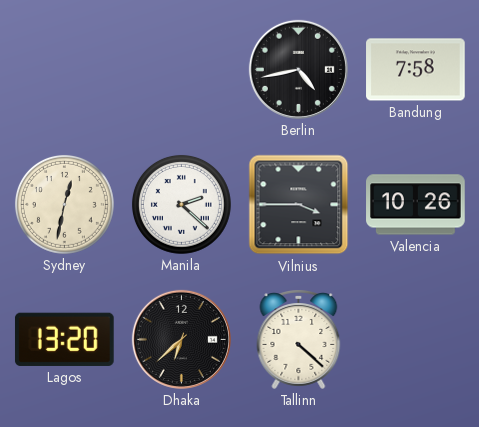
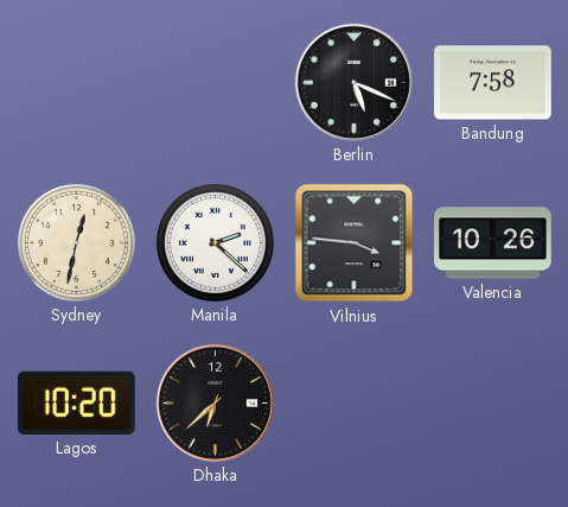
Berlin: 4:43 -> 5:19 (353, 82)
Vilnius: 3:45 -> 3:46 (355, 243)
Lagos: 13:20 -> 10:20 (76, 403)
Tallinn: 4:22 -> none (299, 339)
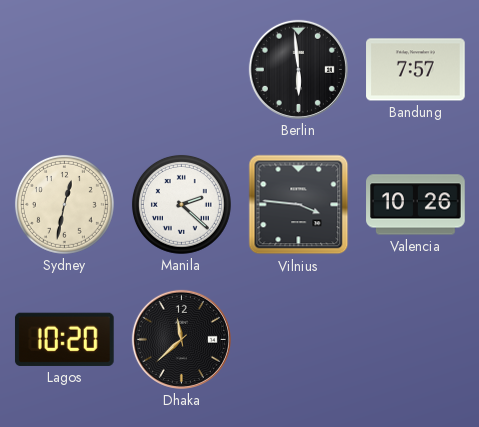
Berlin: 5:19 -> 5:59 (298, 69)
Bandung: 7:58 -> 7:57 (416, 70)
Dhaka: 6:38 -> 11:38 (181, 339)
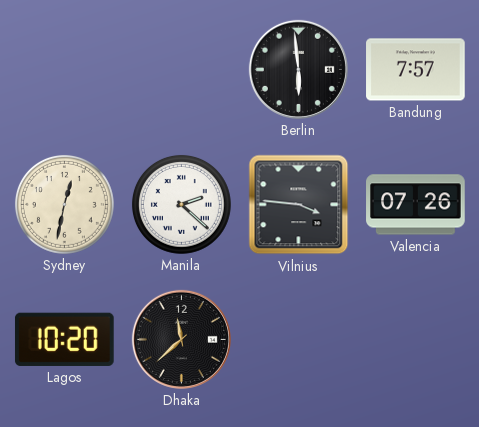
Valencia: 10:26 -> 07:26 (416, 205)
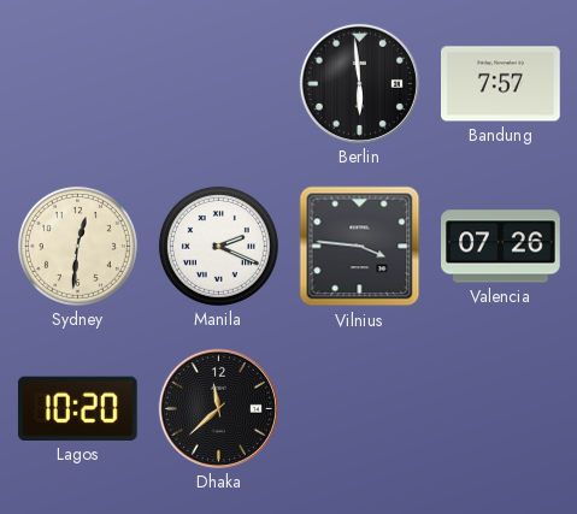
Sydney: 12:32 -> 12:31 (77, 246)
Manila: 2:22 -> 2:19 (218, 246)
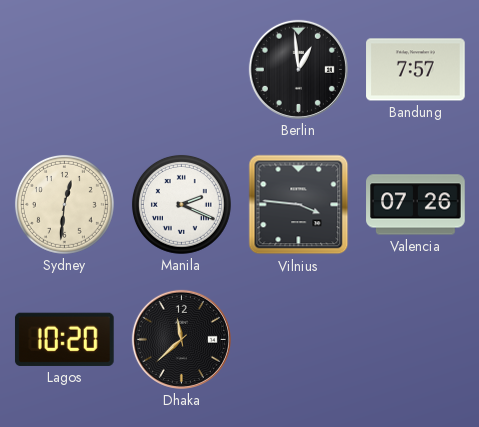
Berlin: 5:59 -> 12:59 (298, 69)
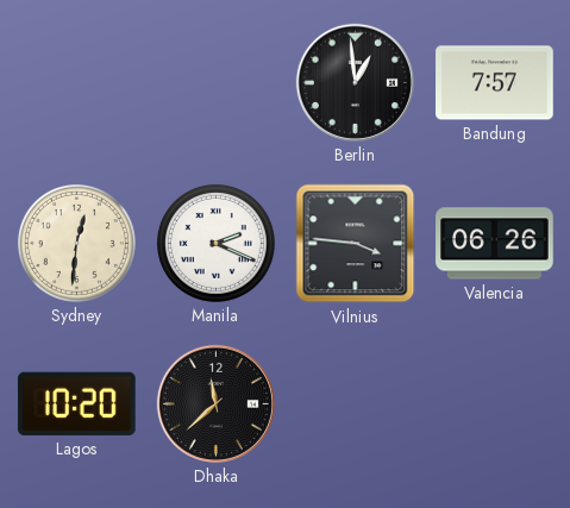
Valencia: 07:26 -> 06:26 (495, 244)
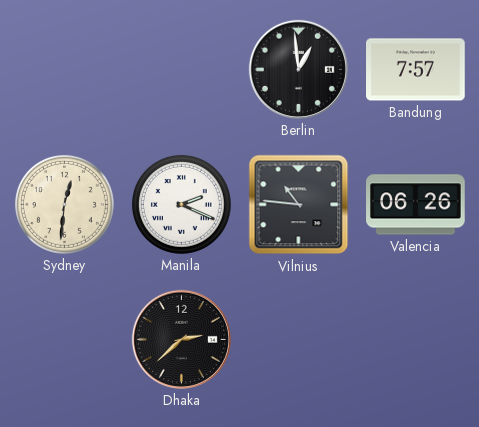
Vilnius: 3:46 -> 10:46 (299, 205)
Lagos: 10:20 -> none (76, 403)
Dhaka: 11:38 -> 2:38 (181, 339)
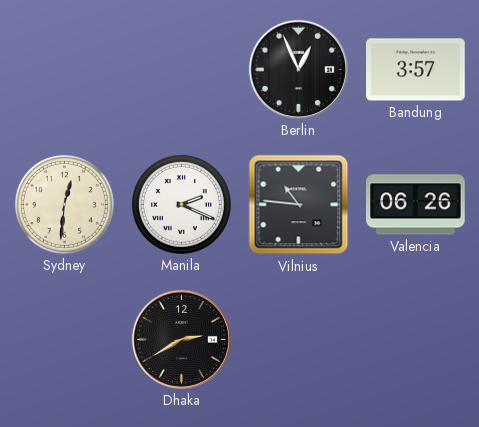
Berlin: 12:59 -> 12:56 (298, 69)
Bandung: 7:57 -> 3:57 (416, 70)
Dhaka: 2:38 -> 2:40 (181, 339)
